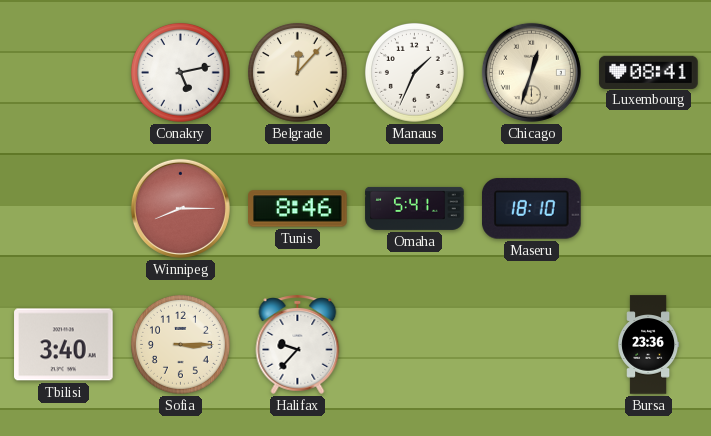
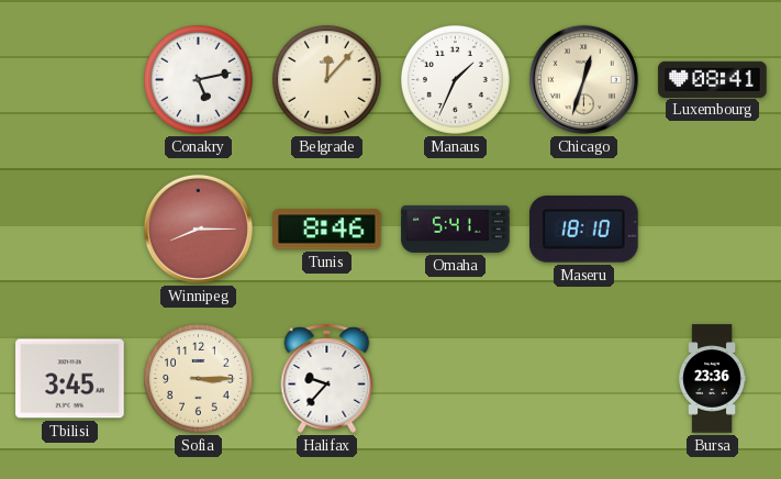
Tbilisi: 3:40 -> 3:45 (70, 379)
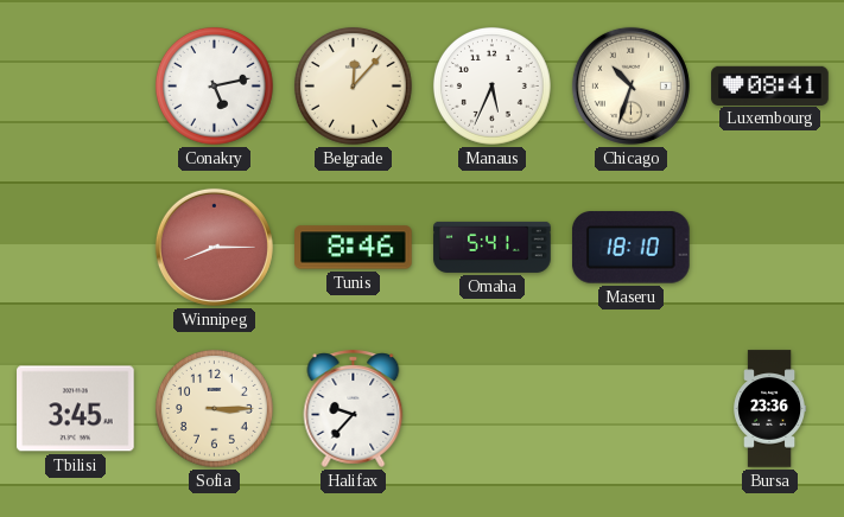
Manaus: 1:34 -> 5:34 (493, 87)
Chicago: 12:33 -> 10:33 (630, 85)
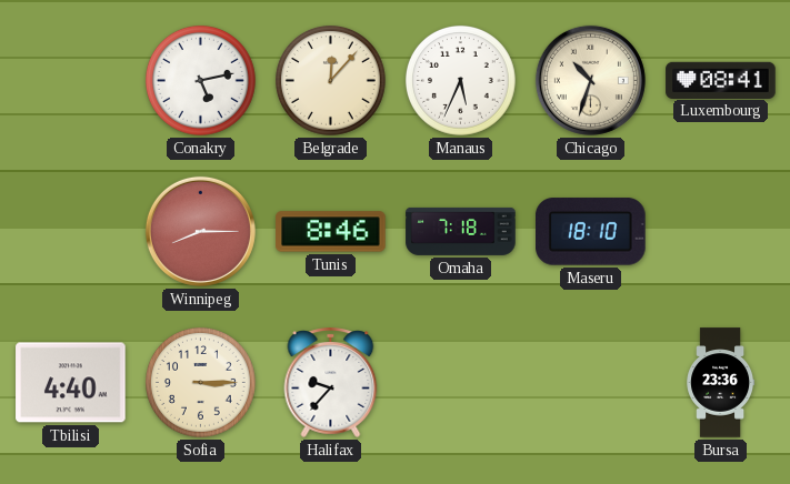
Omaha: 5:41 -> 7:18 (461, 231)
Tbilisi: 3:45 -> 4:40 (71, 383)
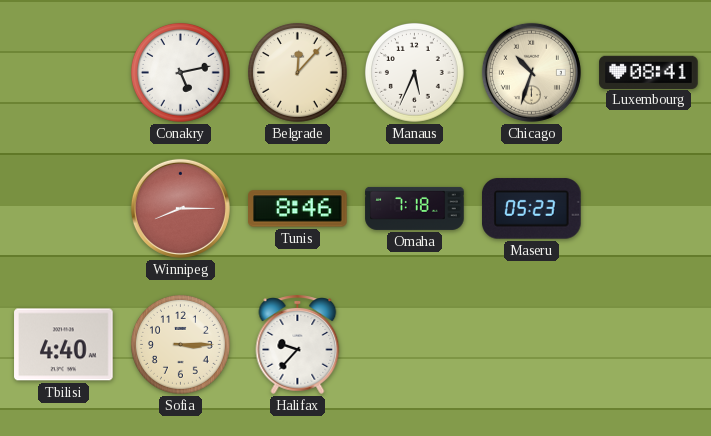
Maseru: 18:10 -> 05:23 (532, 209)
Bursa: 23:36 -> none (721, 383)
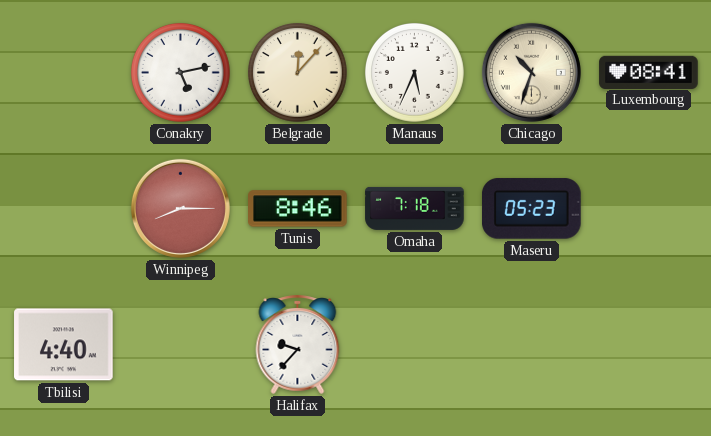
Sofia: 3:15 -> none (181, 345)
